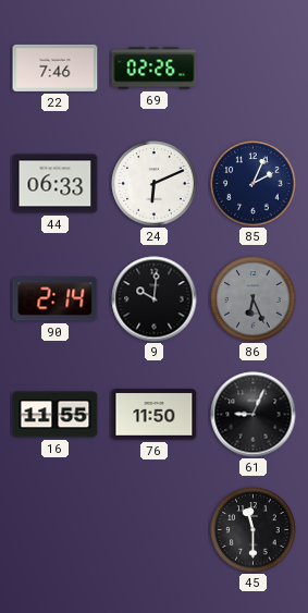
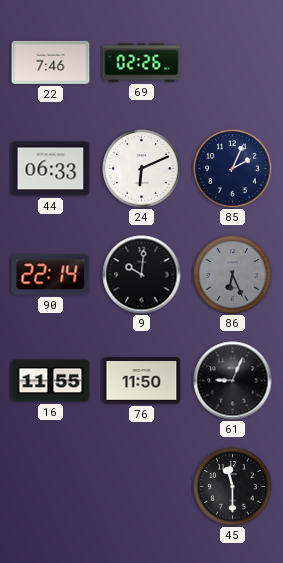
90: 2:14 -> 22:14 (51, 275)
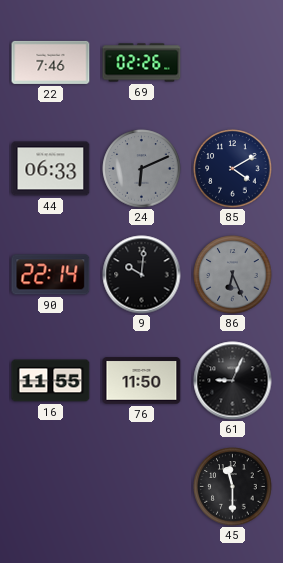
24 dial: white -> grey (142, 169)
85: 2:04 -> 4:10 (233, 169)
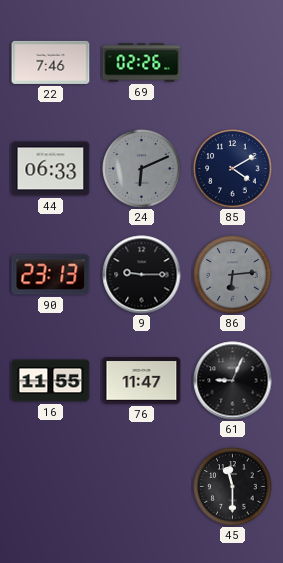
90: 22:14 -> 23:13 (51, 275)
9: 10:01 -> 9:15 (142, 275)
86: 6:26 -> 6:14 (233, 275)
76: 11:50 -> 11:47 (142, 381)
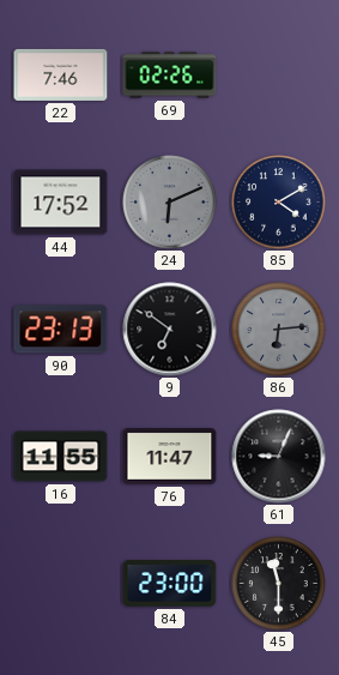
44: 06:33 -> 17:52 (61, 203)
9: 9:15 -> 6:51 (170, 330)
84: none -> 23:00 (170, 584)
